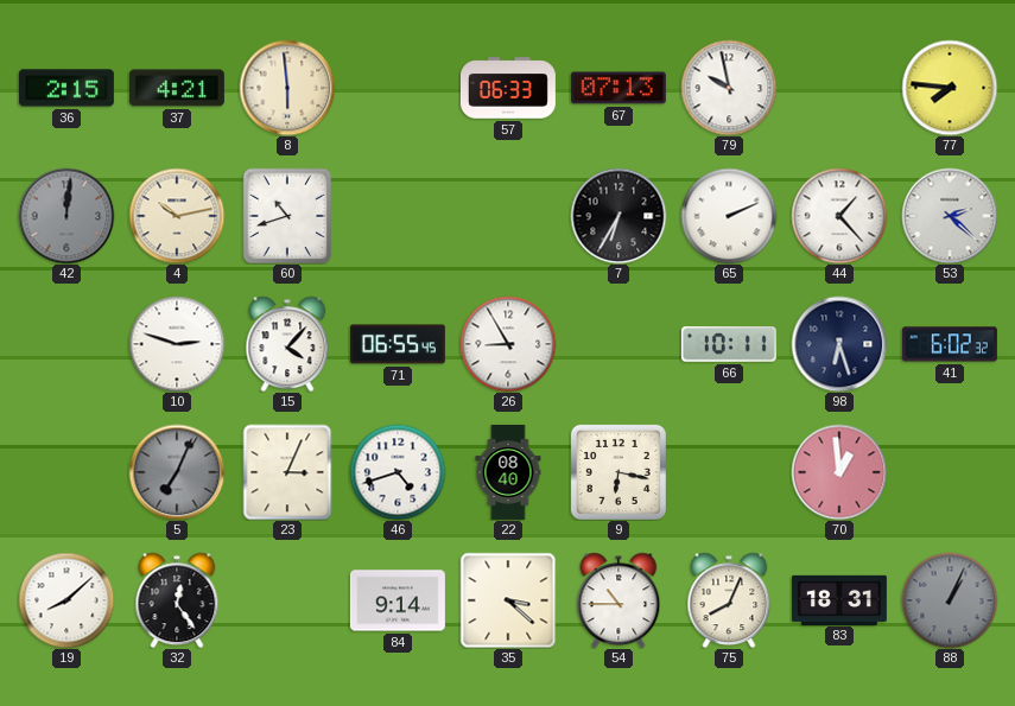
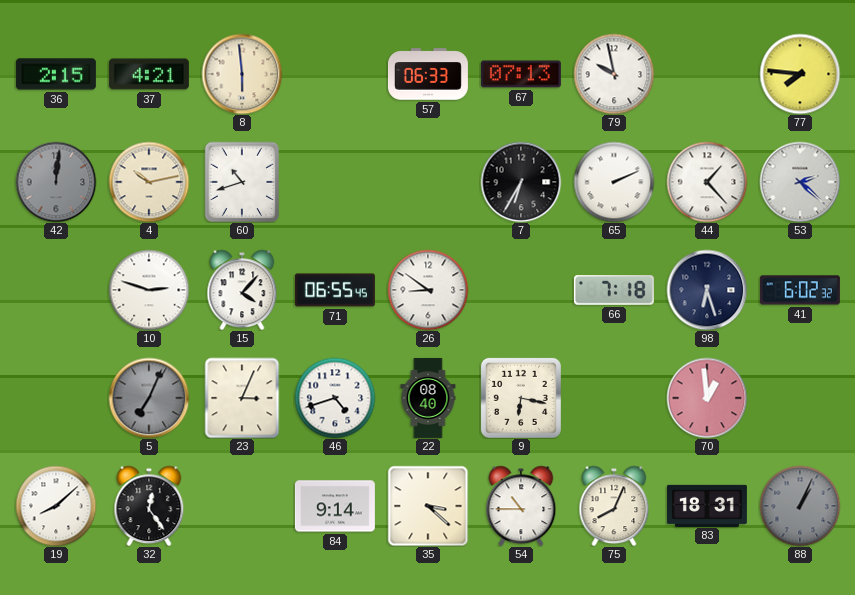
26: 8:55 -> 8:51 (428, 290)
66: 10:11 -> 7:18 (614, 290)
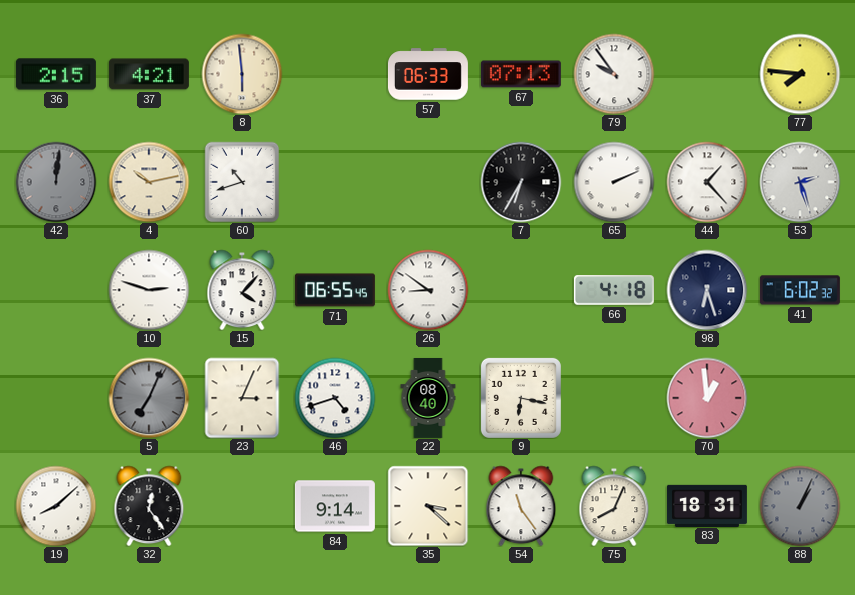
79: 9:58 -> 9:54 (614, 74)
53: 2:22 -> 2:27 (800, 182)
66: 7:18 -> 4:18 (614, 290)
54: 10:45 -> 11:24 (521, 506)
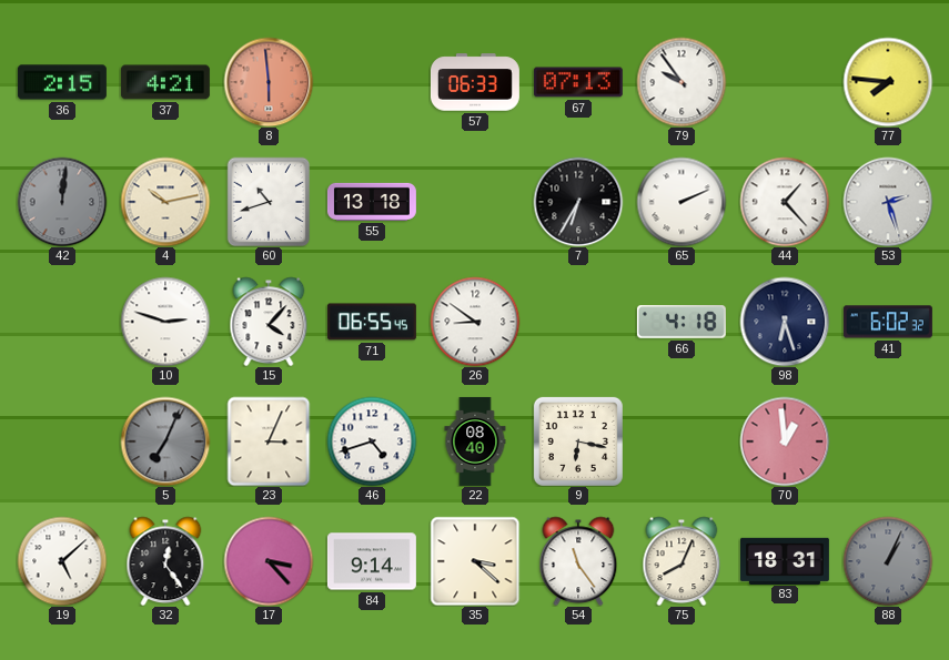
8 dial: cream -> salmon (269, 82)
55: none -> 13:18 (372, 202)
19: 8:08 -> 5:08 (62, 561)
17: none -> 3:23 (269, 561)
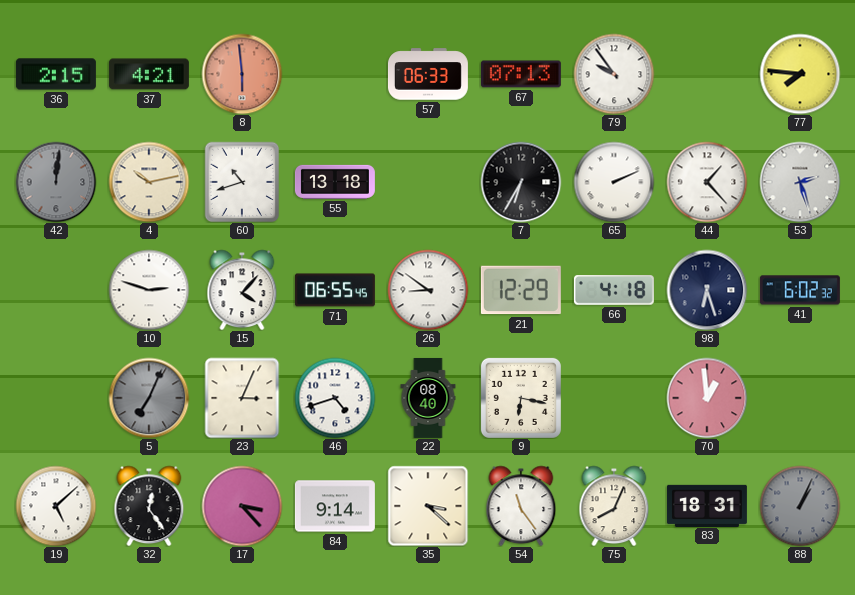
21: none -> 12:29 (521, 290)
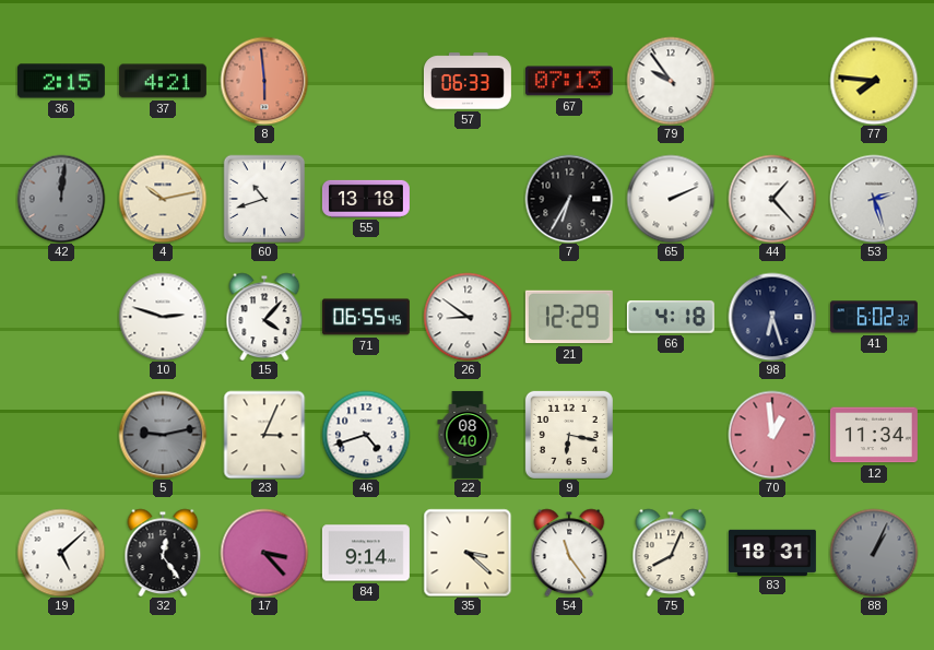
5: 7:04 -> 9:13 (163, 435)
12: none -> 11:34 (874, 435)
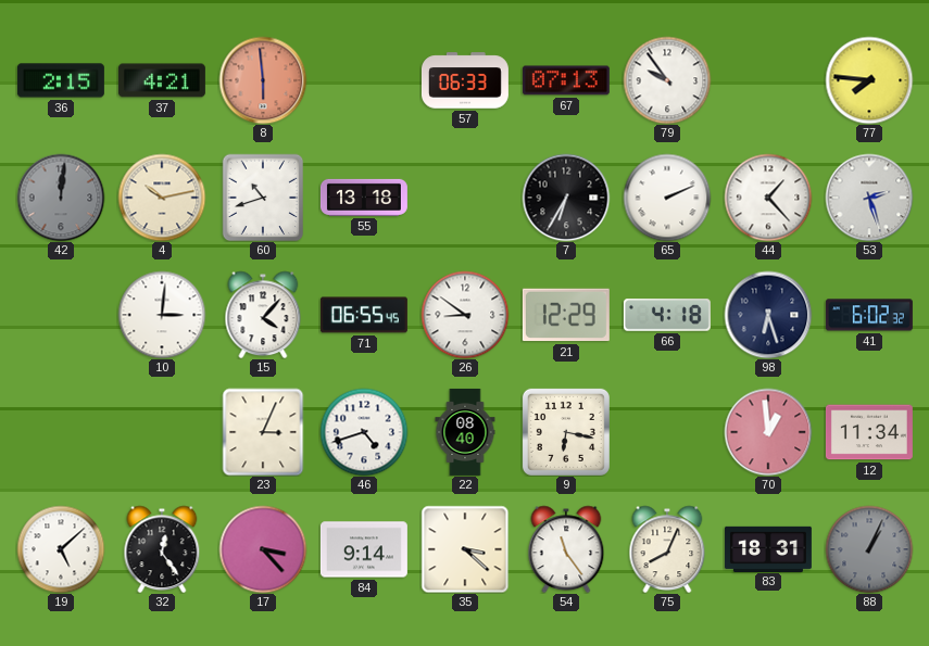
10: 2:48 -> 3:01 (162, 315)
5: 9:13 -> none (163, 435)
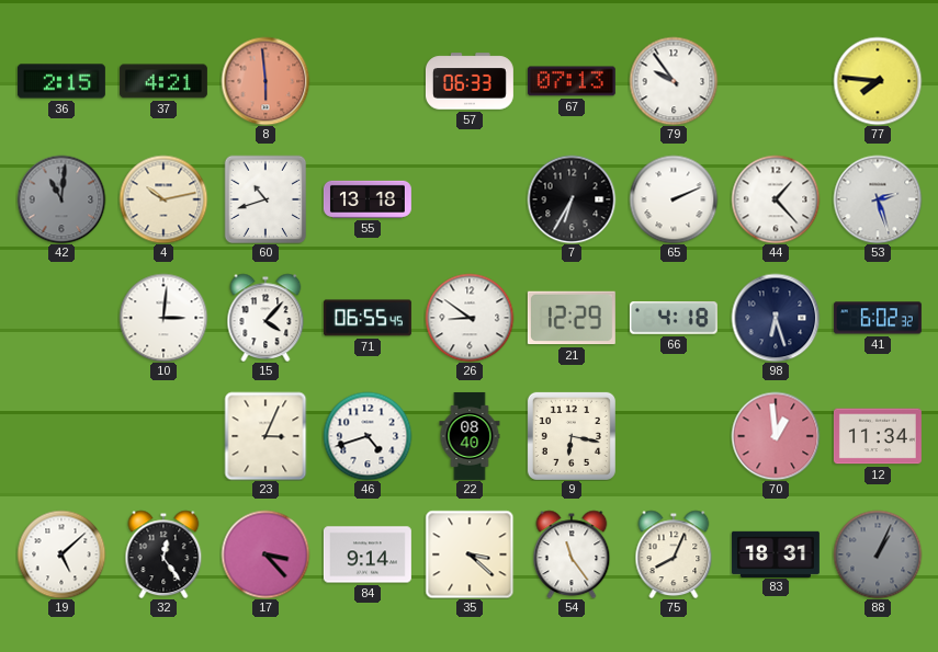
42: 12:01 -> 11:01 (61, 199)
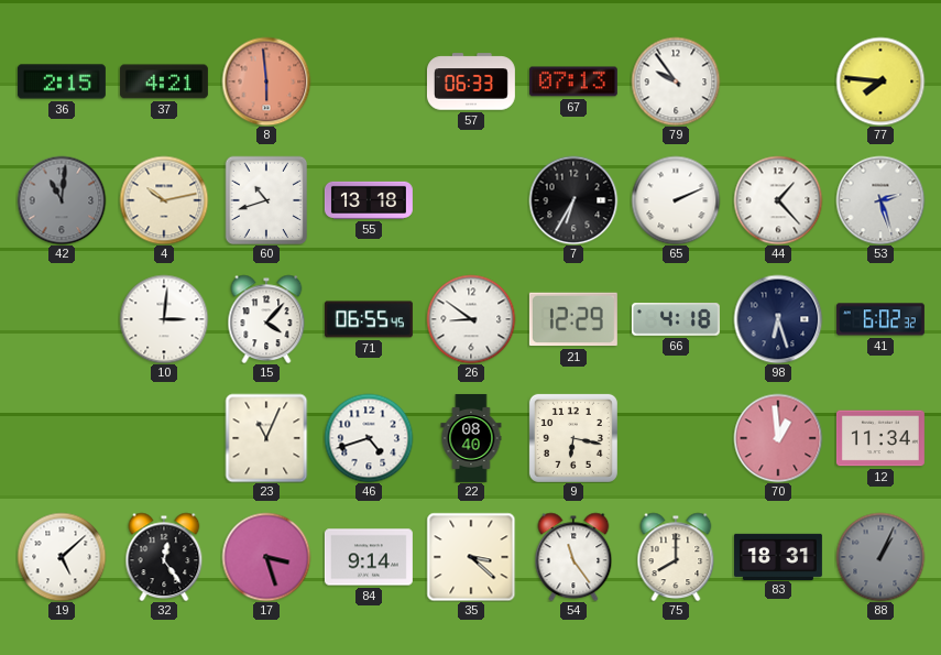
23: 3:04 -> 11:04 (266, 438)
17: 3:23 -> 3:27 (266, 557)
75: 8:04 -> 8:00 (676, 557)
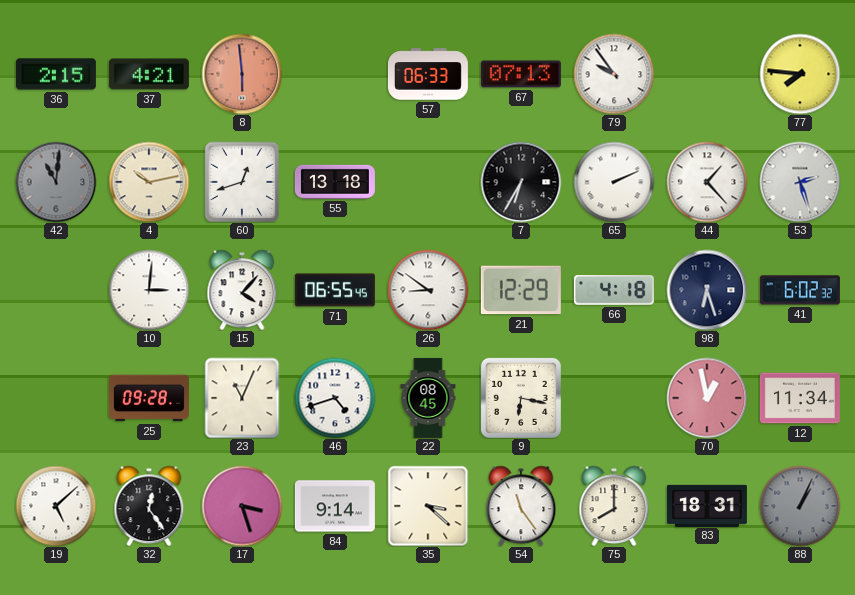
60: 10:42 -> 12:42 (242, 182)
25: none -> 09:28 (149, 398)
22: 08:40 -> 08:45 (428, 398)
70: 12:59 -> 12:58 (707, 398)
